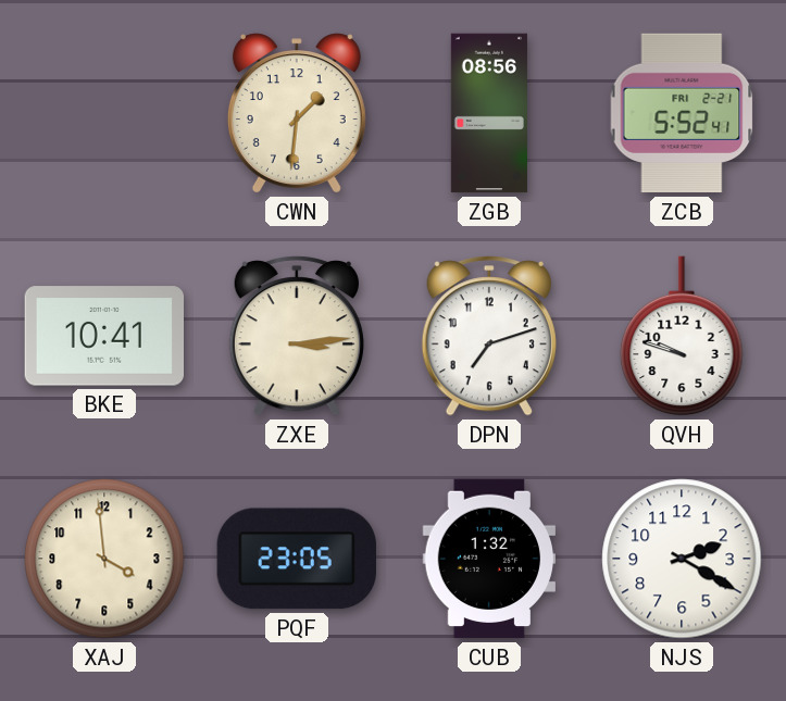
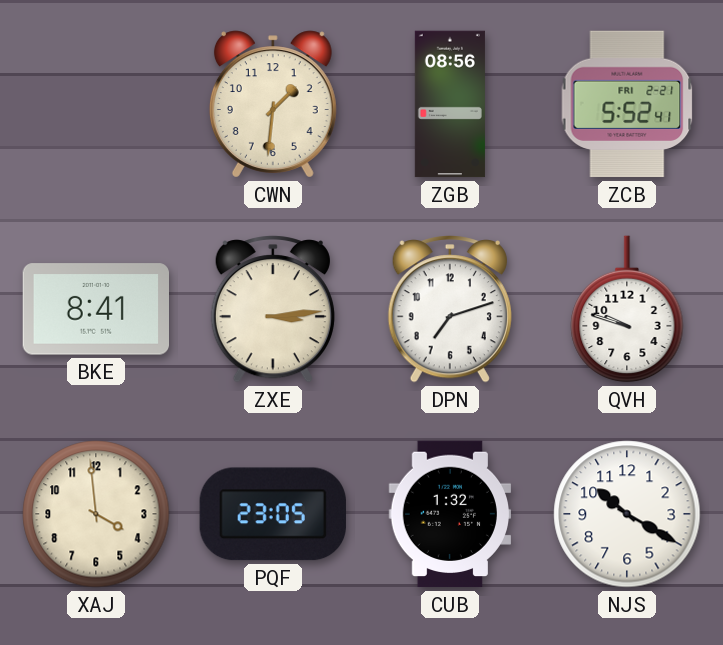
BKE: 10:41 -> 8:41 (96, 309)
NJS: 2:20 -> 10:20 (627, 514)
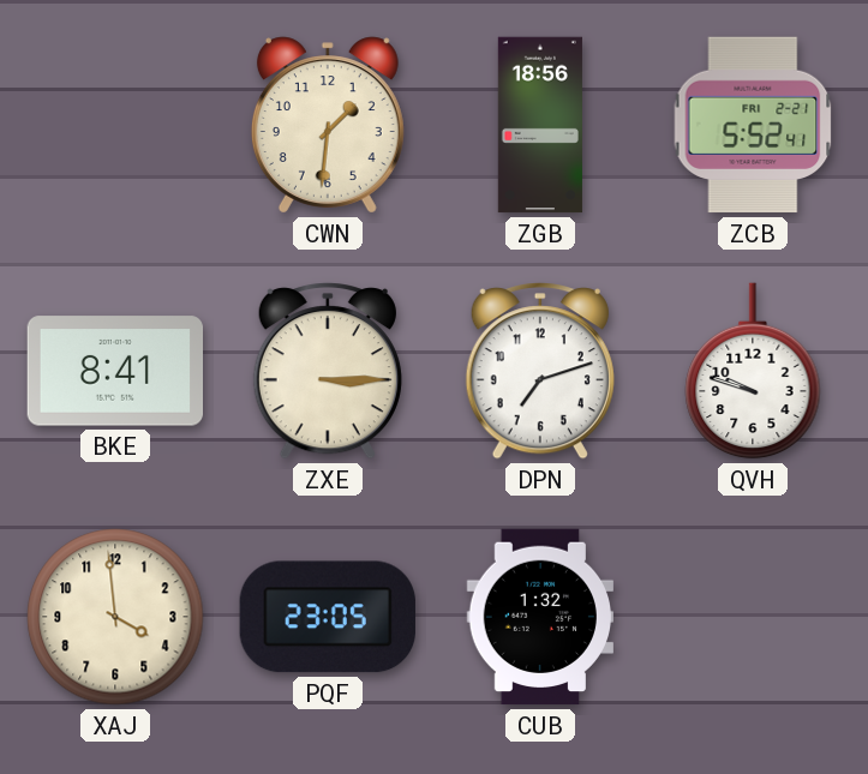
ZGB: 08:56 -> 18:56 (540, 125)
ZXE: 3:14 -> 3:15 (328, 371)
NJS: 10:20 -> none (627, 514)
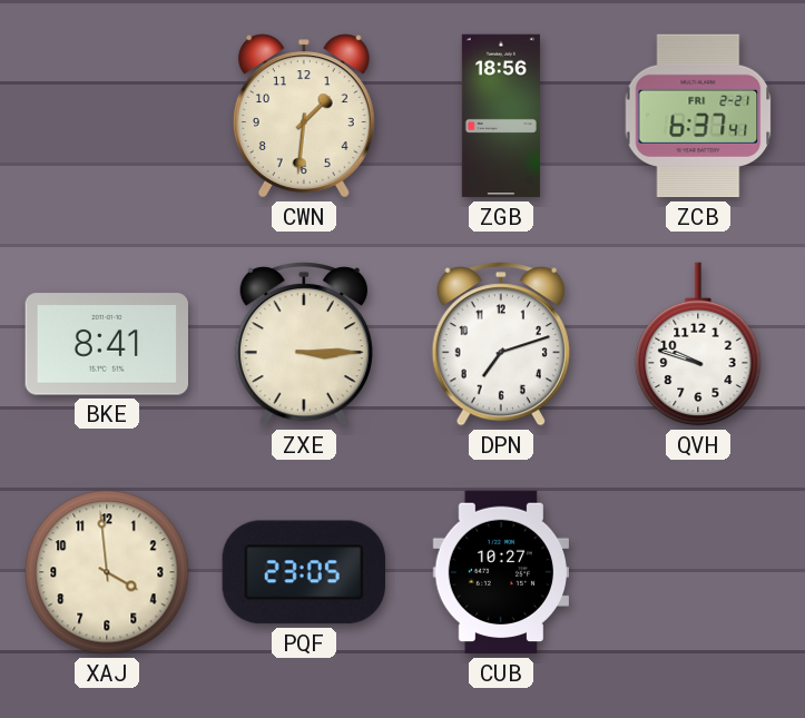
ZCB: 5:52 -> 6:37 (698, 116)
CUB: 1:32 -> 10:27 (500, 572)
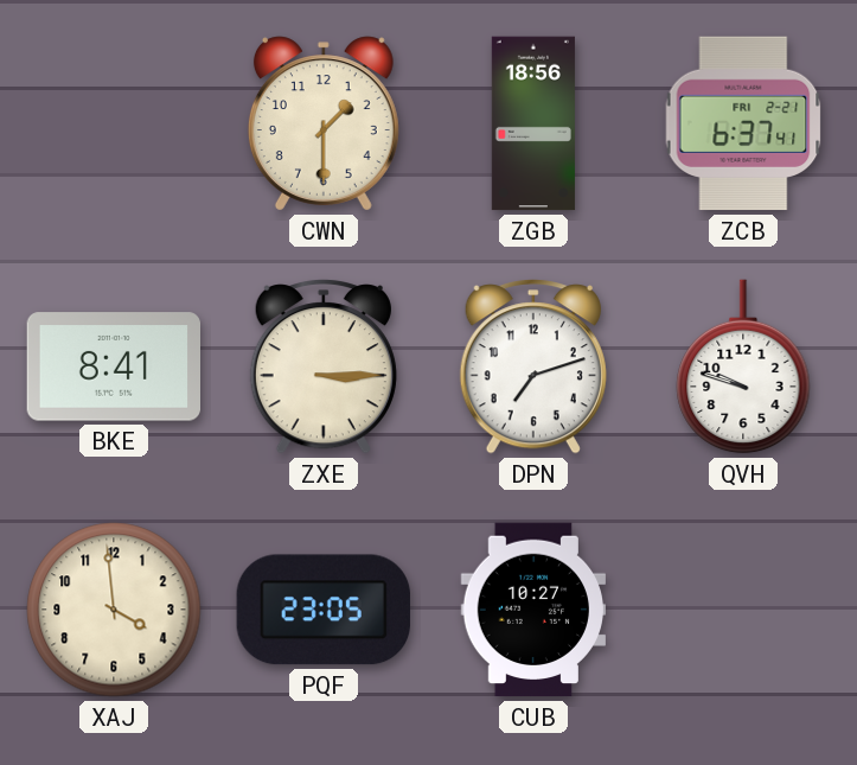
CWN: 1:31 -> 1:30 (324, 123)
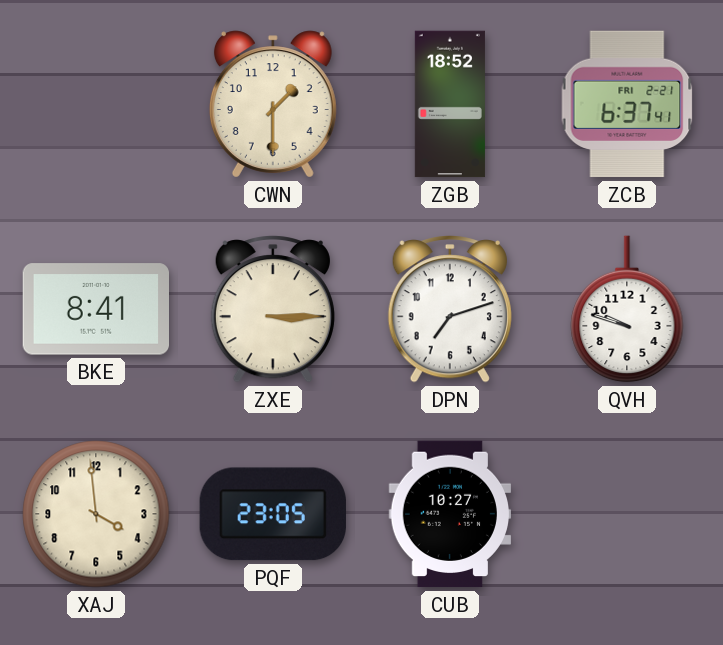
ZGB: 18:56 -> 18:52 (450, 104)
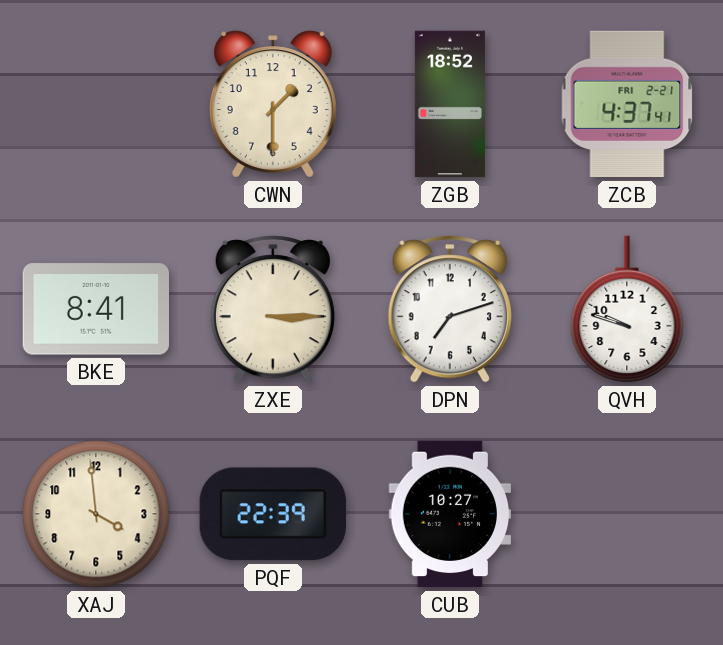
ZCB: 6:37 -> 4:37 (627, 104)
PQF: 23:05 -> 22:39 (273, 514)
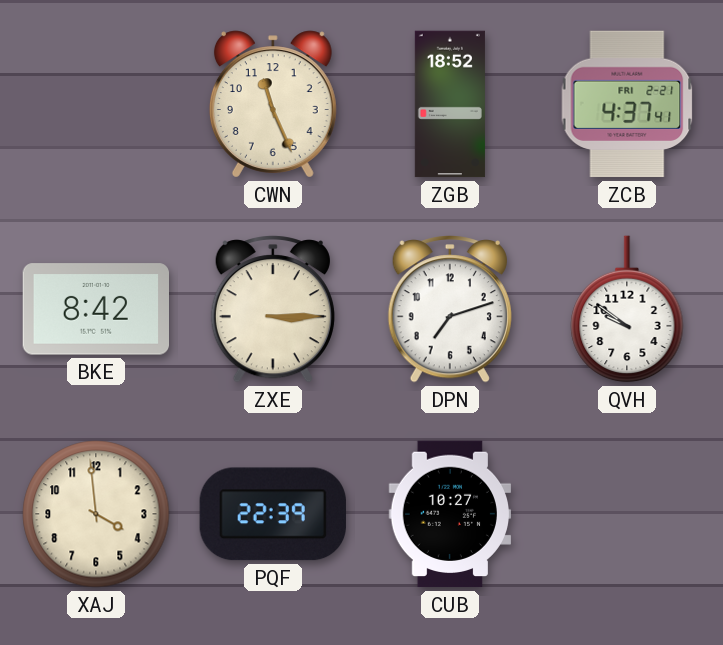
CWN: 1:30 -> 11:26 (273, 104)
BKE: 8:41 -> 8:42 (96, 309)
QVH: 9:48 -> 9:51 (627, 309)
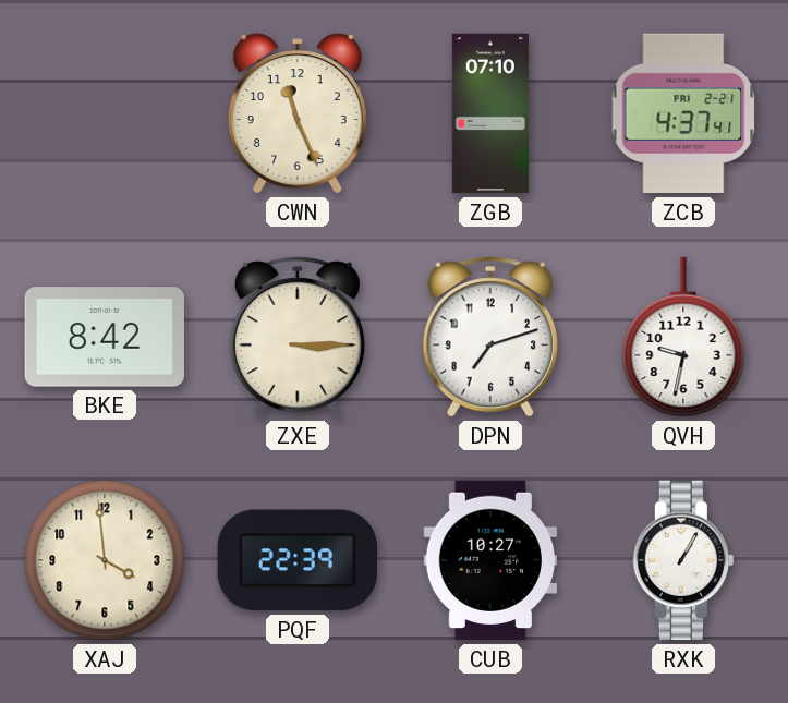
ZGB: 18:52 -> 07:10 (490, 113)
QVH: 9:51 -> 9:32 (683, 337)
RXK: none -> 1:05 (683, 560)
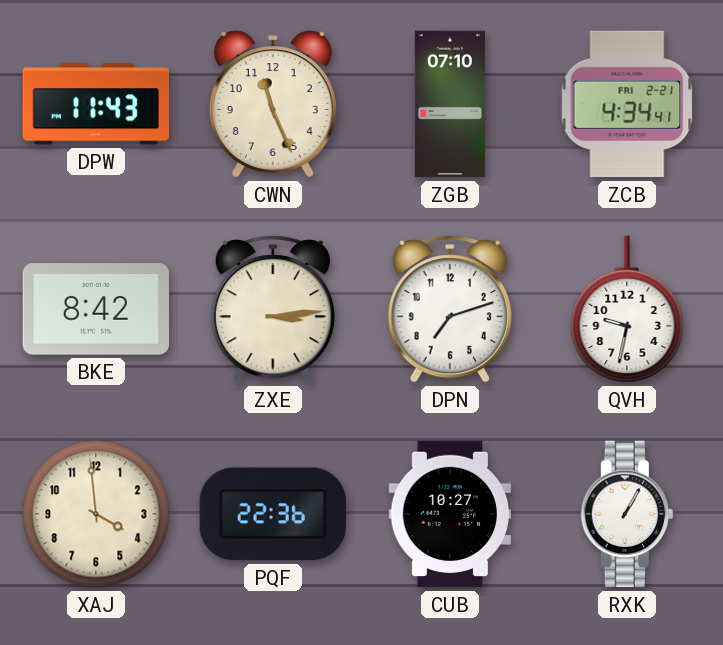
DPW: none -> 11:43 (95, 104)
ZCB: 4:37 -> 4:34 (627, 104)
ZXE: 3:15 -> 3:14 (273, 309)
PQF: 22:39 -> 22:36 (273, 514)
